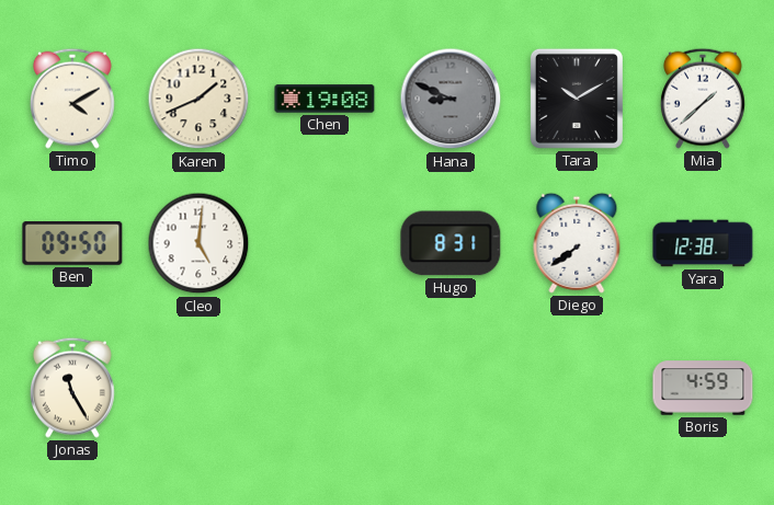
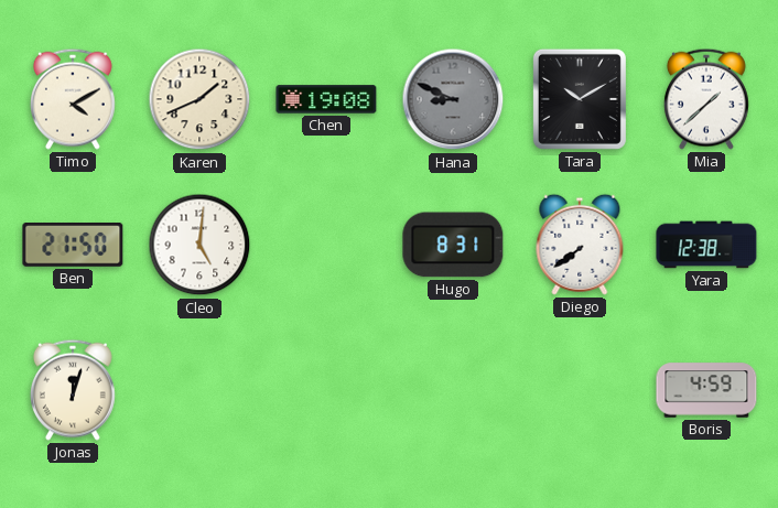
Ben: 09:50 -> 21:50 (73, 246)
Jonas: 11:25 -> 12:03 (73, 390)
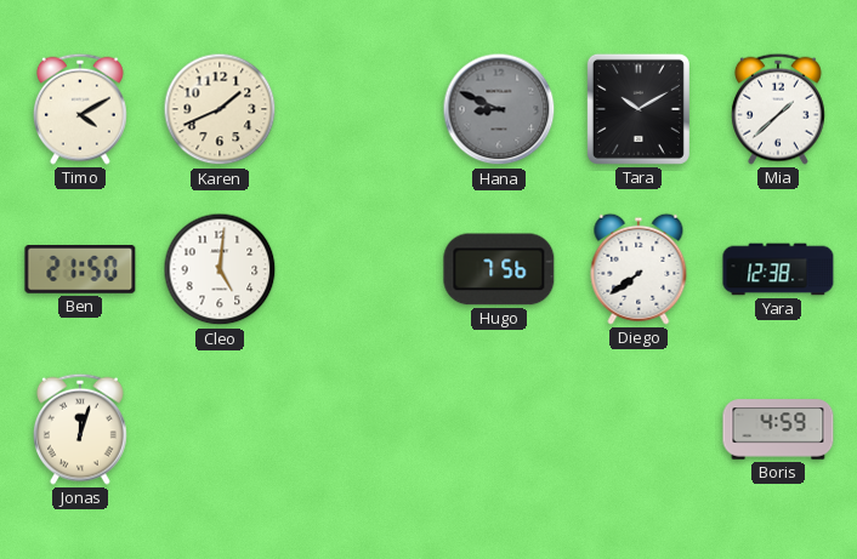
Chen: 19:08 -> none (326, 99)
Hugo: 8:31 -> 7:56 (499, 269)
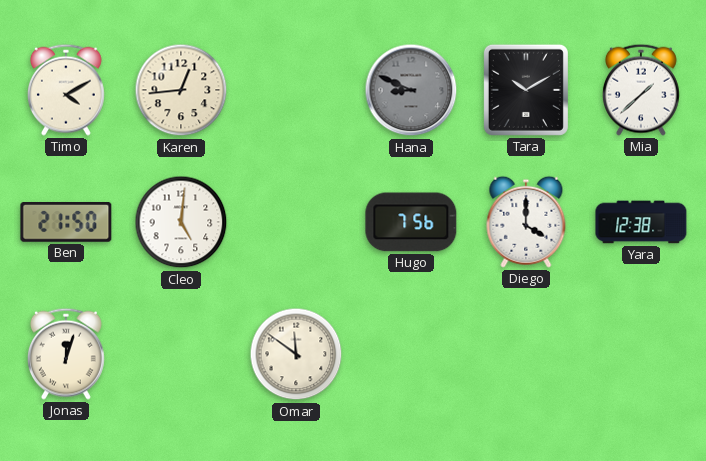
Karen: 1:41 -> 12:44 (181, 90)
Diego: 7:39 -> 4:00 (526, 222)
Omar: none -> 11:51 (296, 354)
Boris: 4:59 -> none (778, 429)
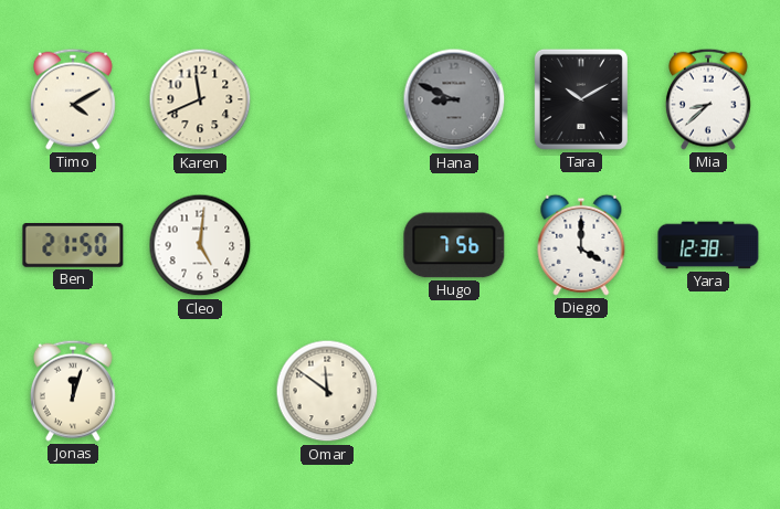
Karen: 12:44 -> 11:41 (200, 99)
Mia: 1:38 -> 8:38 (708, 99)
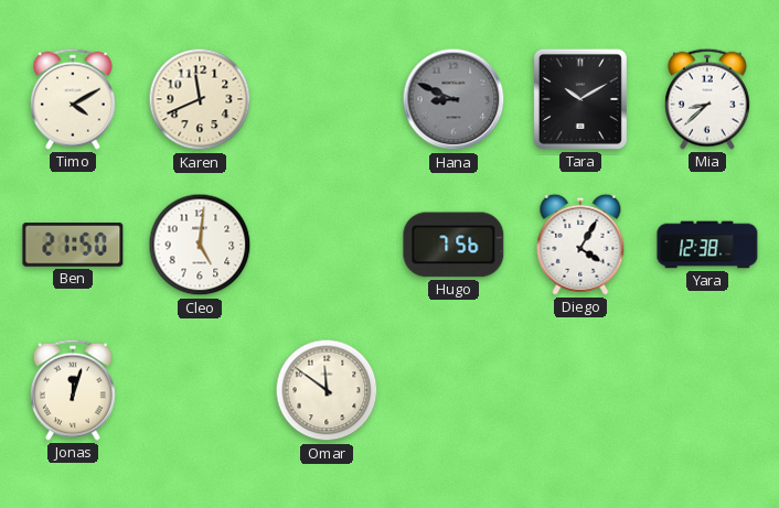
Diego: 4:00 -> 4:05 (580, 245)
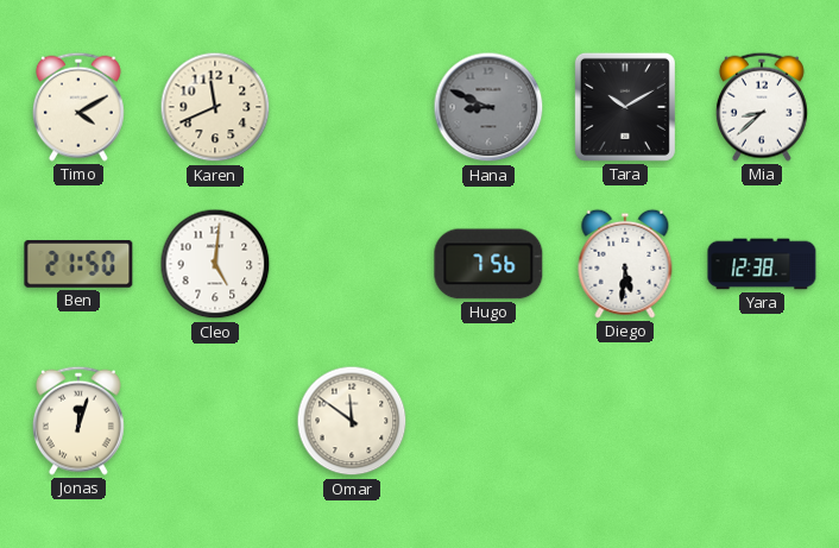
Diego: 4:05 -> 5:31 (625, 264)
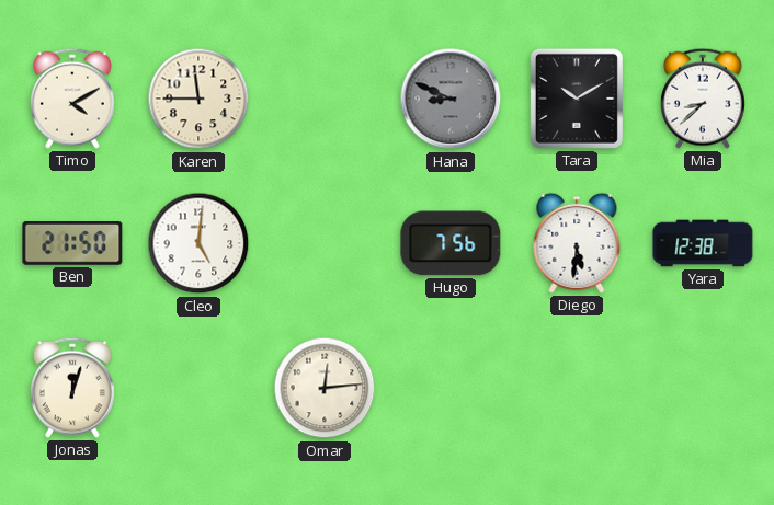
Karen: 11:41 -> 11:45 (198, 99)
Omar: 11:51 -> 12:14 (325, 388)
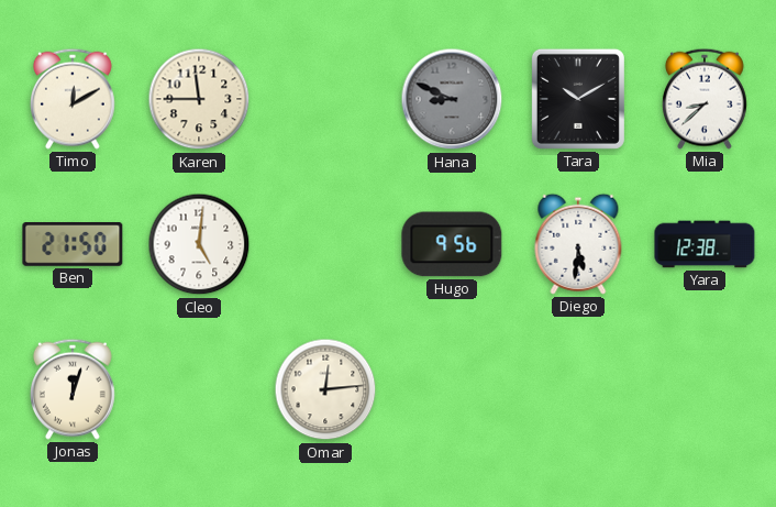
Timo: 4:10 -> 12:10 (73, 99)
Hugo: 7:56 -> 9:56 (452, 244)
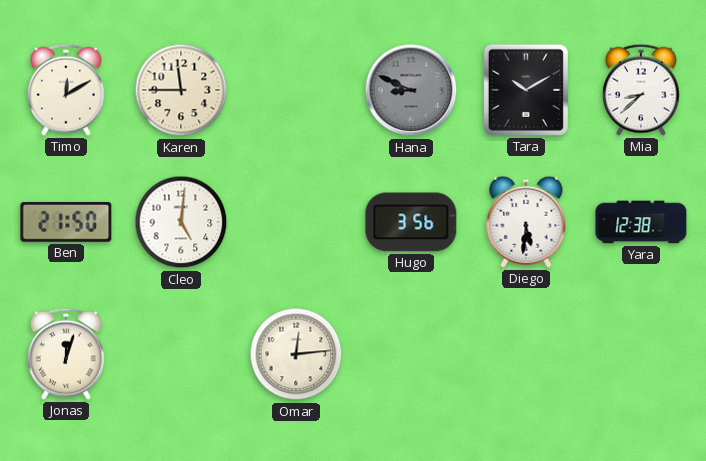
Hugo: 9:56 -> 3:56 (411, 222)
